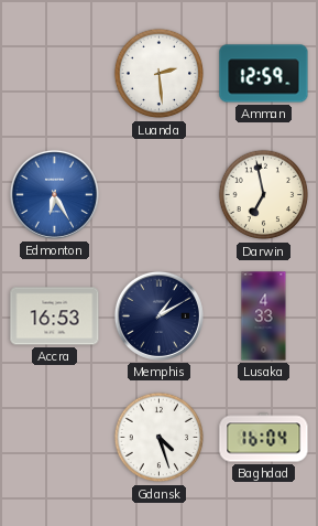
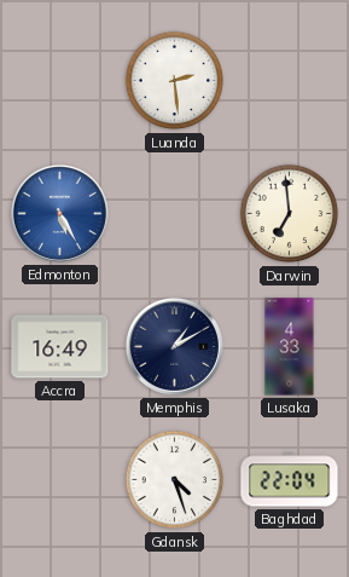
Amman: 12:59 -> none (264, 74)
Edmonton: 6:25 -> 5:25 (59, 213)
Darwin: 6:58 -> 6:59 (290, 214)
Accra: 16:53 -> 16:49 (60, 347)
Baghdad: 16:04 -> 22:04 (290, 480)
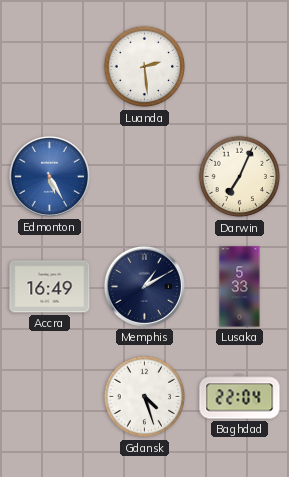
Darwin: 6:59 -> 7:04 (240, 177)
Lusaka: 4:33 -> 5:33 (240, 287)
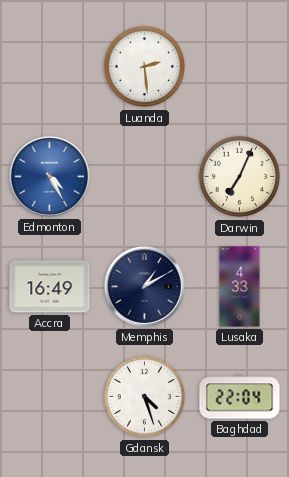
Edmonton: 5:25 -> 4:25 (49, 176)
Lusaka: 5:33 -> 4:33 (240, 287)
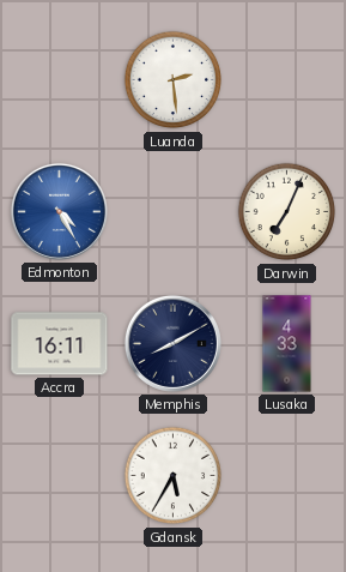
Accra: 16:49 -> 16:11 (60, 344)
Memphis: 1:10 -> 8:10 (172, 343)
Gdansk: 4:27 -> 5:35 (174, 476)
Baghdad: 22:04 -> none (240, 397)
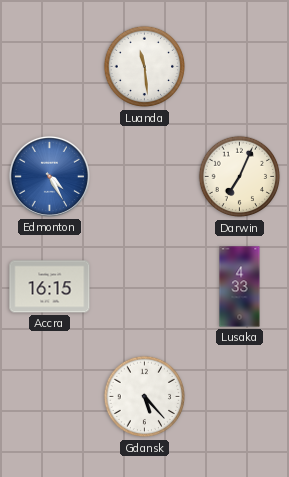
Luanda: 2:29 -> 11:29 (145, 67)
Accra: 16:11 -> 16:15 (50, 287)
Memphis: 8:10 -> none (172, 343)
Gdansk: 5:35 -> 5:23 (145, 397)
